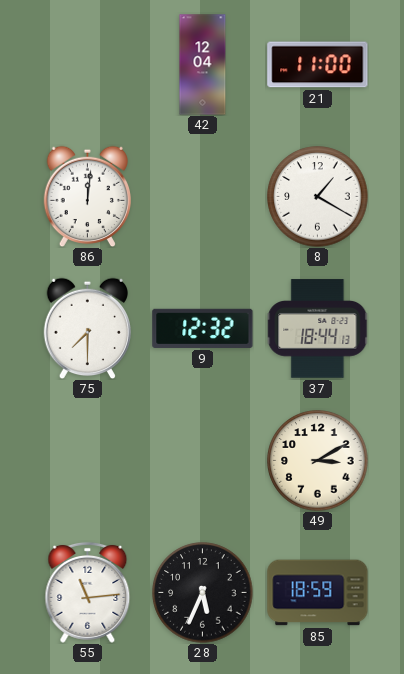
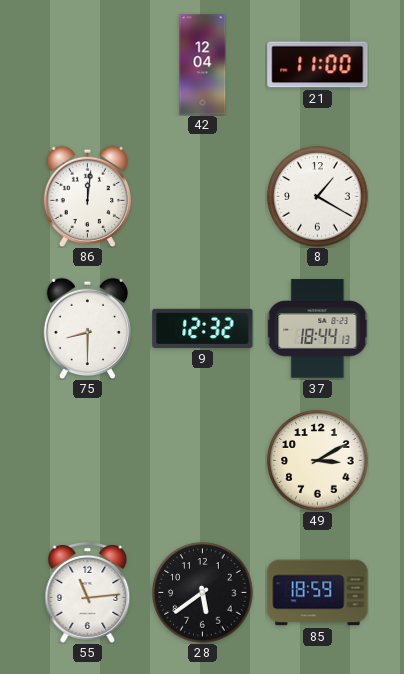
75: 7:30 -> 8:30 (87, 328)
28: 5:34 -> 5:39 (203, 593)
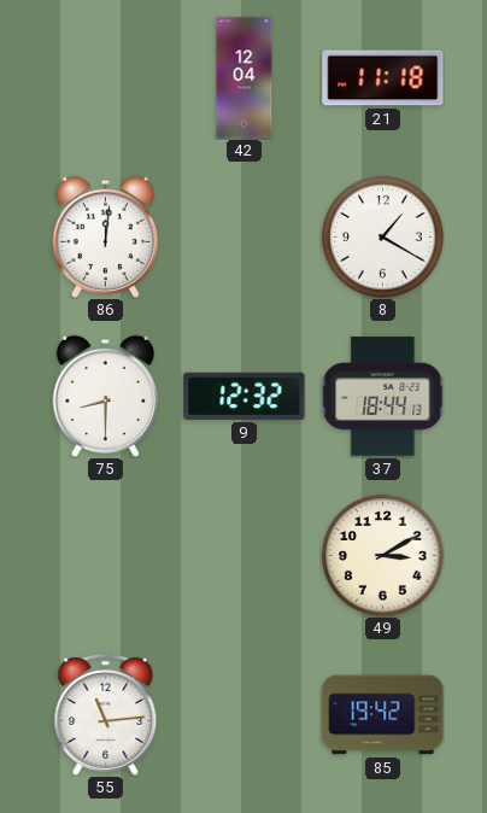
21: 11:00 -> 11:18 (383, 78)
28: 5:39 -> none (203, 593)
85: 18:59 -> 19:42 (383, 715)
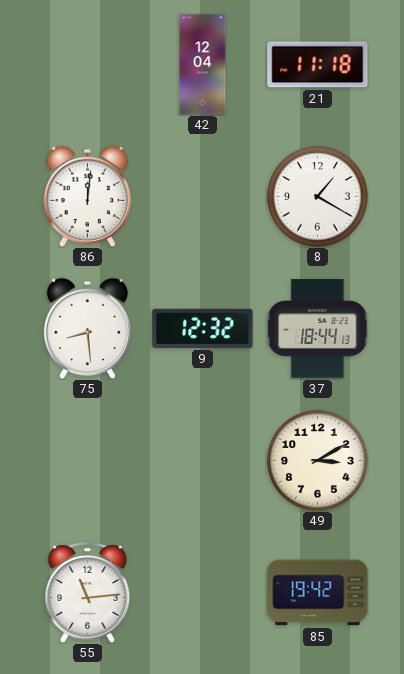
75: 8:30 -> 8:29 (87, 328)
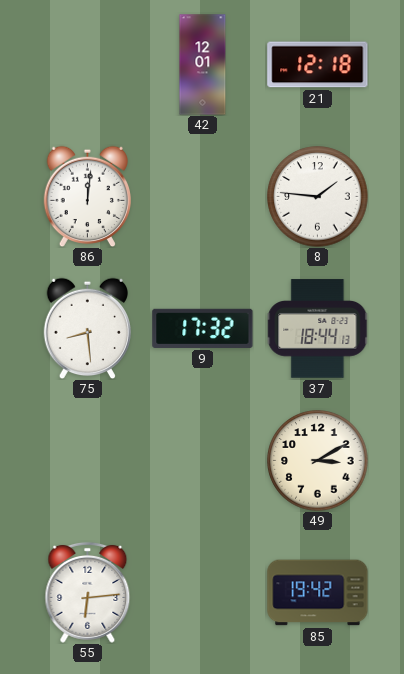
42: 12:04 -> 12:01 (203, 65)
21: 11:18 -> 12:18 (318, 65)
8: 1:20 -> 1:46 (318, 197)
9: 12:32 -> 17:32 (203, 328)
55: 11:14 -> 6:14 (88, 592)
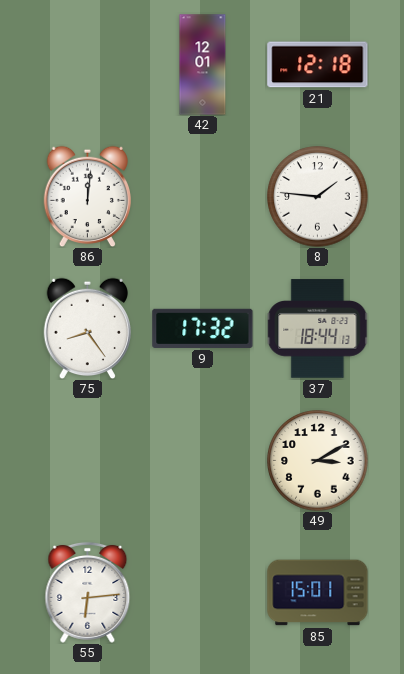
75: 8:29 -> 8:24 (87, 328)
85: 19:42 -> 15:01 (318, 593)
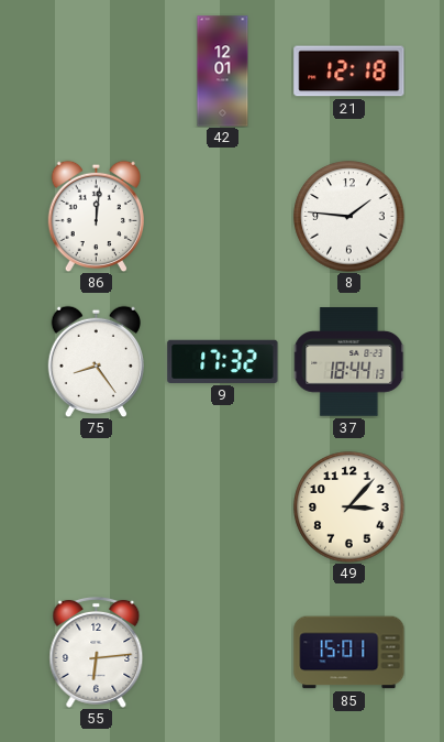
49: 3:10 -> 3:07 (349, 508)
